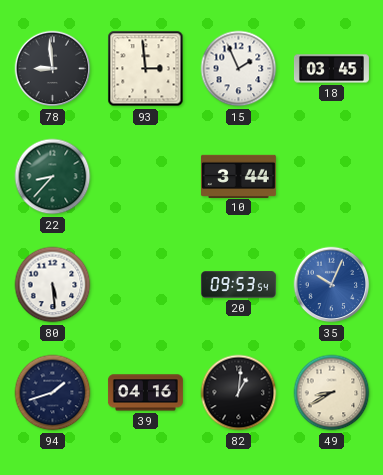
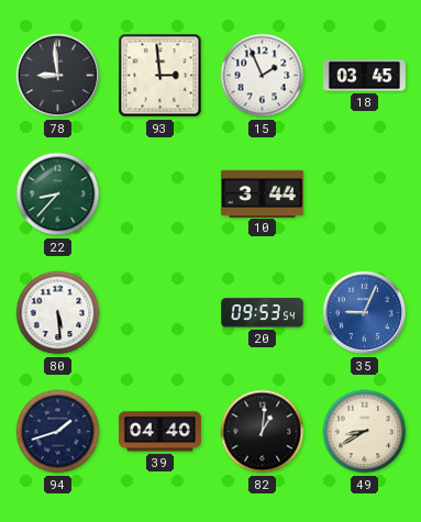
35: 10:04 -> 9:04 (365, 313)
39: 04:16 -> 04:40 (159, 432)
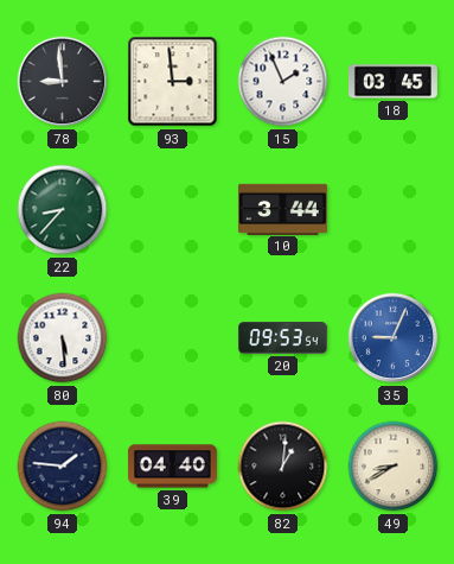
94: 1:42 -> 1:46 (63, 467)
